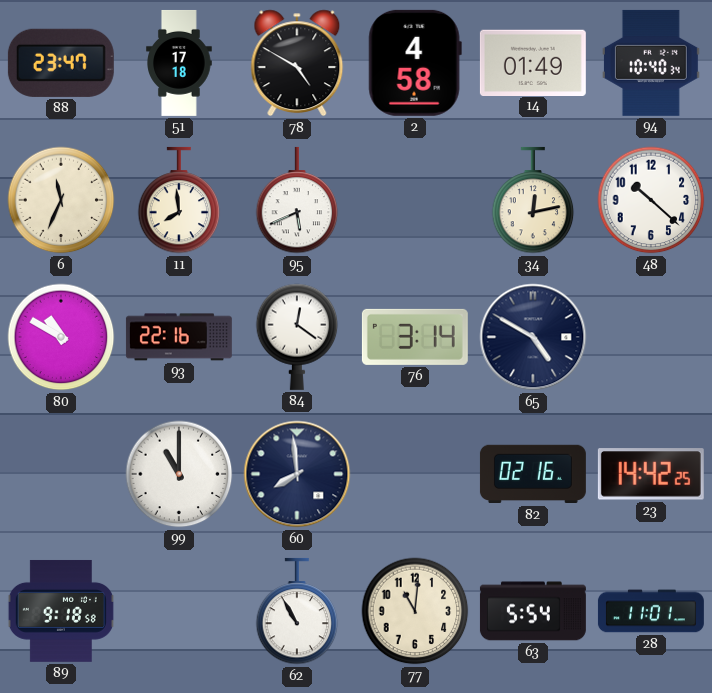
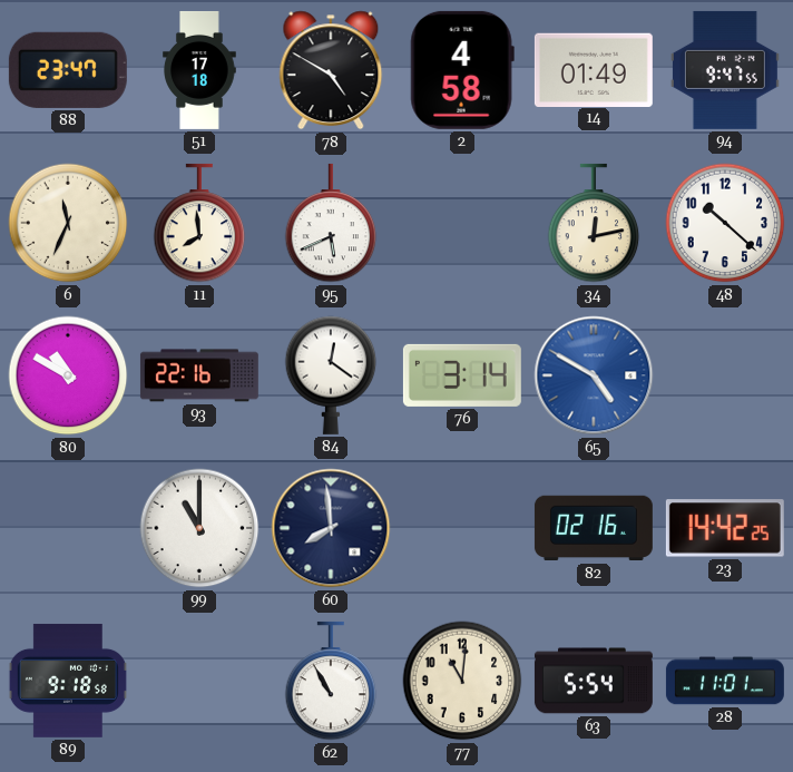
94: 10:40 -> 9:47 (725, 70)
65 dial: navy -> blue (594, 375)
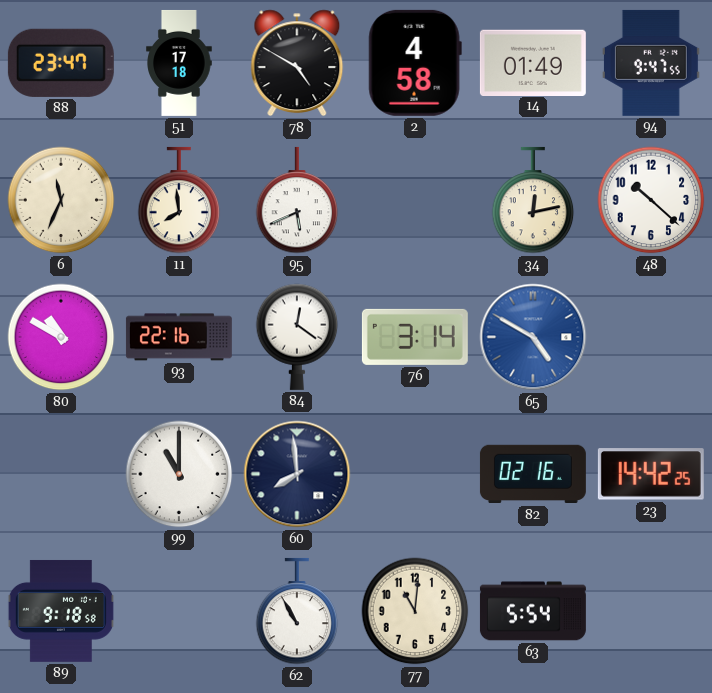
28: 11:01 -> none (725, 681)
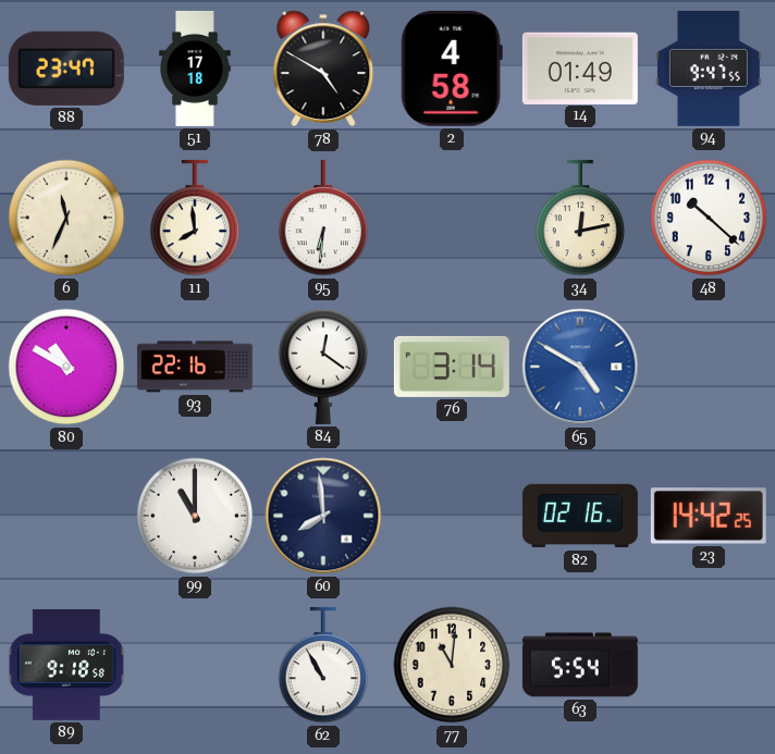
95: 5:41 -> 6:31 (323, 218)
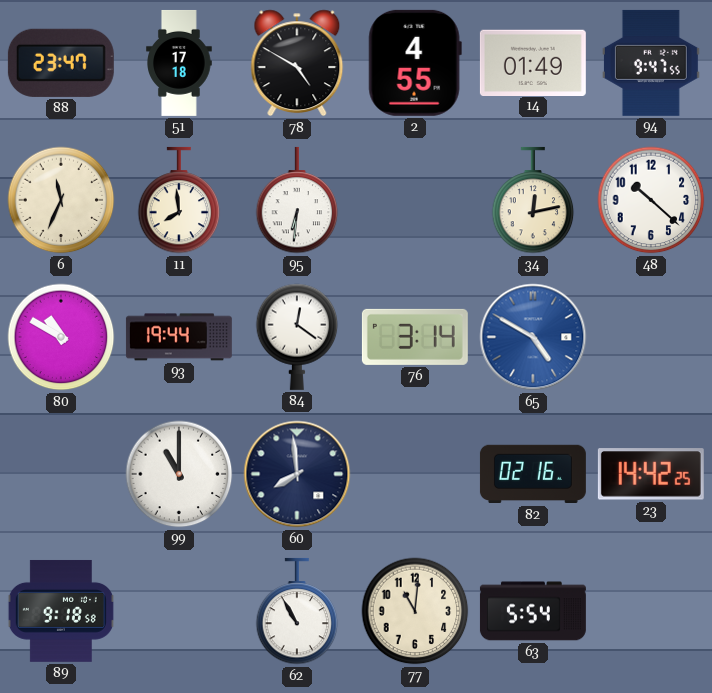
2: 4:58 -> 4:55 (415, 63)
93: 22:16 -> 19:44 (179, 337)
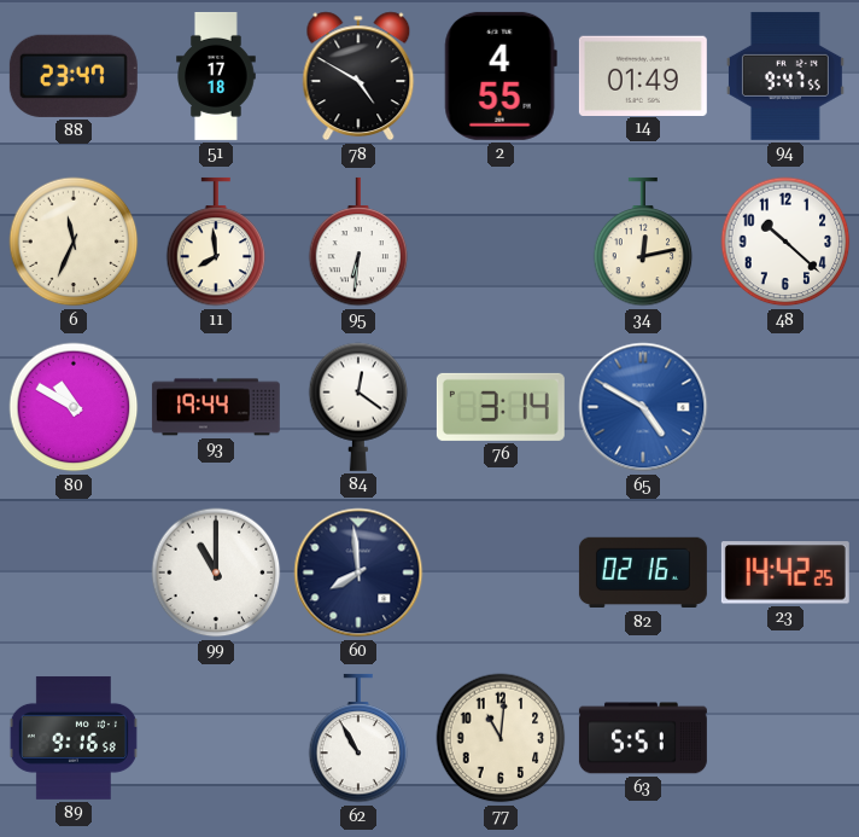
89: 9:18 -> 9:16 (74, 738)
63: 5:54 -> 5:51 (643, 738)
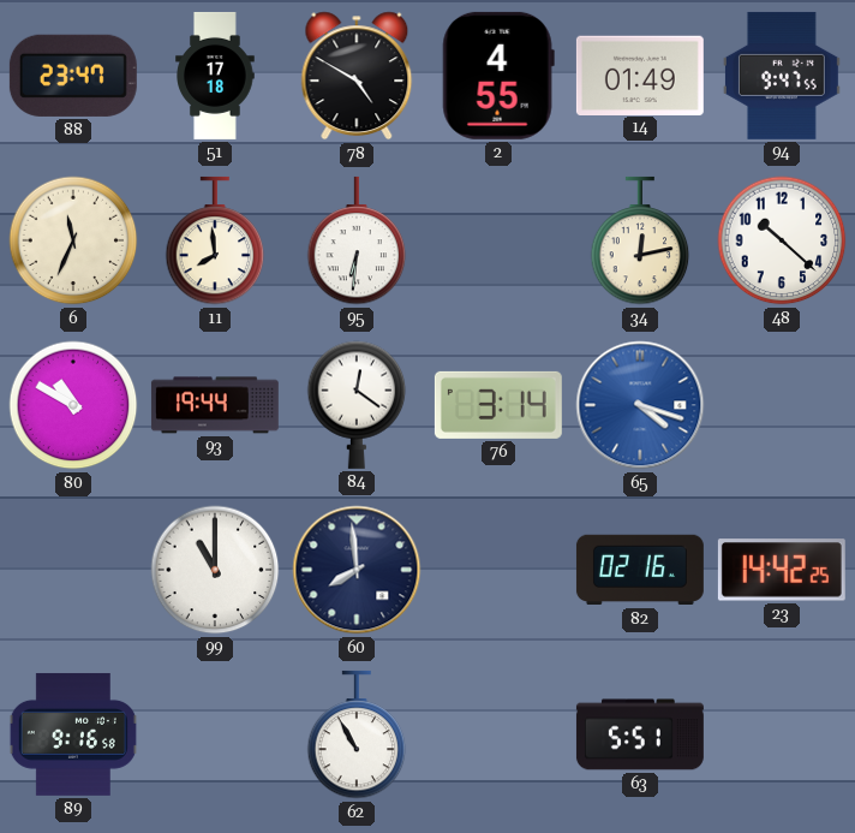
65: 4:50 -> 4:18 (640, 405)
77: 11:01 -> none (501, 738)
